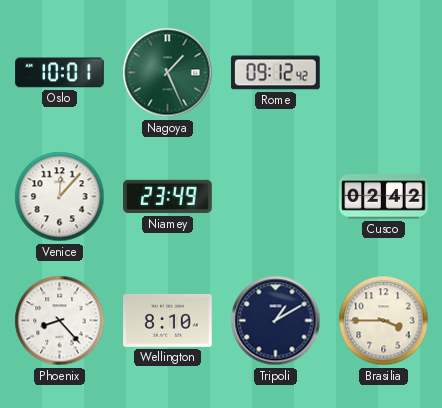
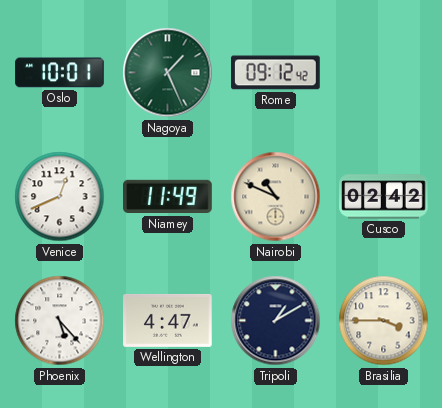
Venice: 12:07 -> 12:41 (60, 197)
Niamey: 23:49 -> 11:49 (168, 197)
Nairobi: none -> 10:49 (276, 197)
Phoenix: 8:23 -> 5:23 (60, 321)
Wellington: 8:10 -> 4:47 (168, 320)
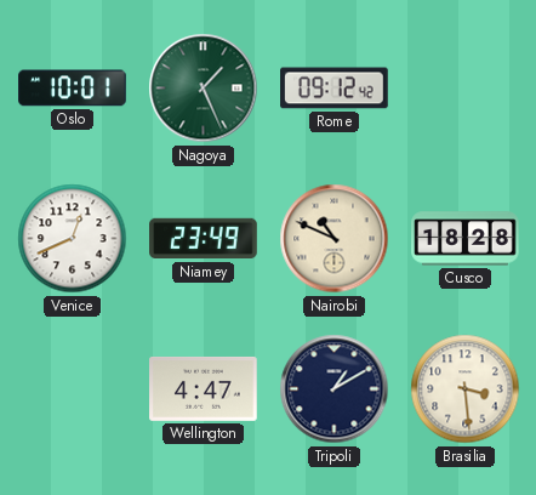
Niamey: 11:49 -> 23:49 (204, 239)
Cusco: 02:42 -> 18:28 (466, 239)
Phoenix: 5:23 -> none (60, 321)
Brasilia: 3:45 -> 3:29 (466, 389)
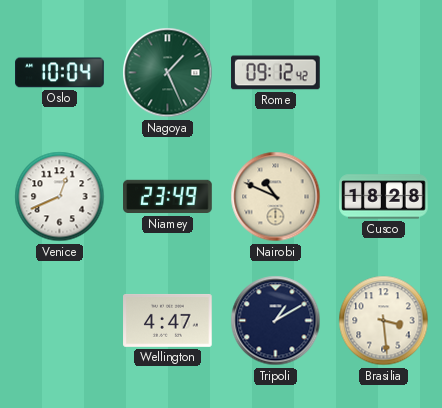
Oslo: 10:01 -> 10:04 (60, 73)
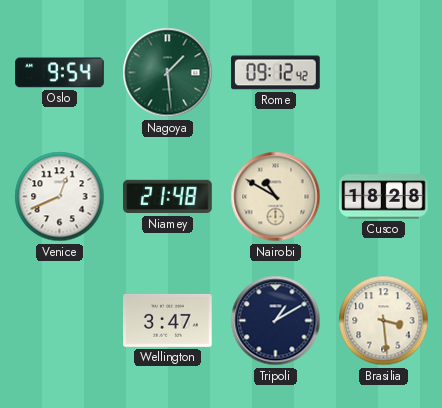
Oslo: 10:04 -> 9:54 (60, 73)
Nagoya: 1:26 -> 1:29 (168, 73)
Niamey: 23:49 -> 21:48 (168, 197)
Nairobi: 10:49 -> 10:50 (276, 197)
Wellington: 4:47 -> 3:47 (168, 320)
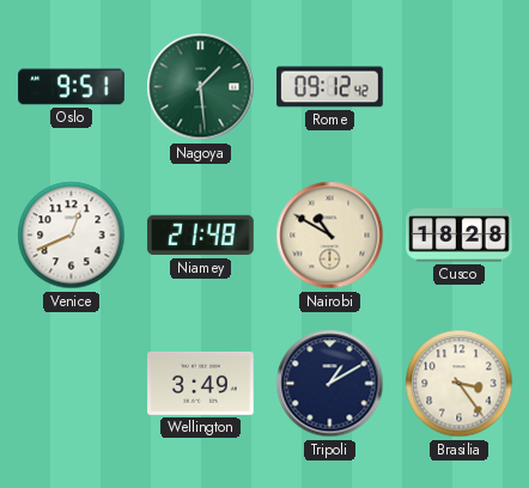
Oslo: 9:54 -> 9:51 (72, 87)
Wellington: 3:47 -> 3:49 (201, 383)
Brasilia: 3:29 -> 3:24 (460, 384)
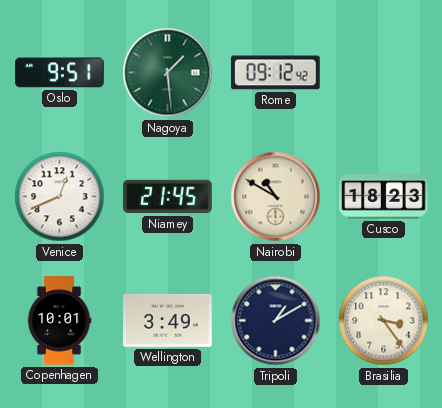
Niamey: 21:48 -> 21:45 (168, 197)
Cusco: 18:28 -> 18:23 (384, 197)
Copenhagen: none -> 10:01 (59, 321)
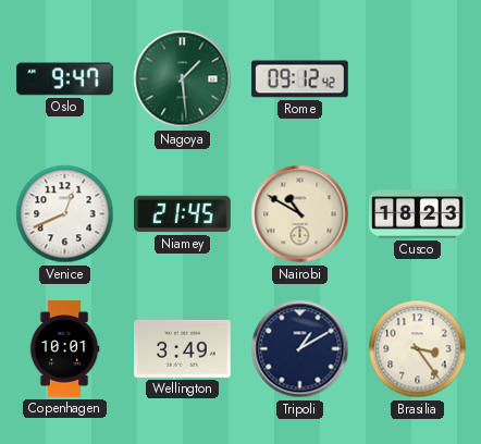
Oslo: 9:51 -> 9:47 (65, 79)
